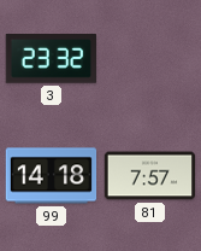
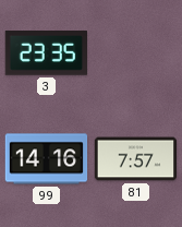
3: 23:32 -> 23:35 (46, 53)
99: 14:18 -> 14:16 (47, 159)
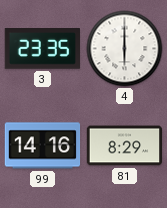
4: none -> 6:00 (125, 49)
81: 7:57 -> 8:29 (125, 146)
